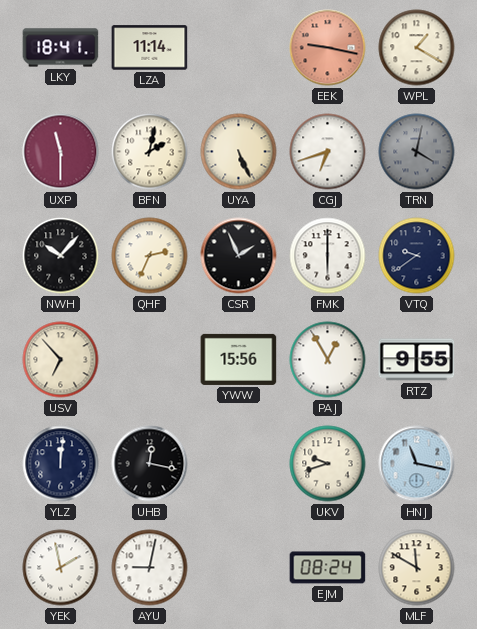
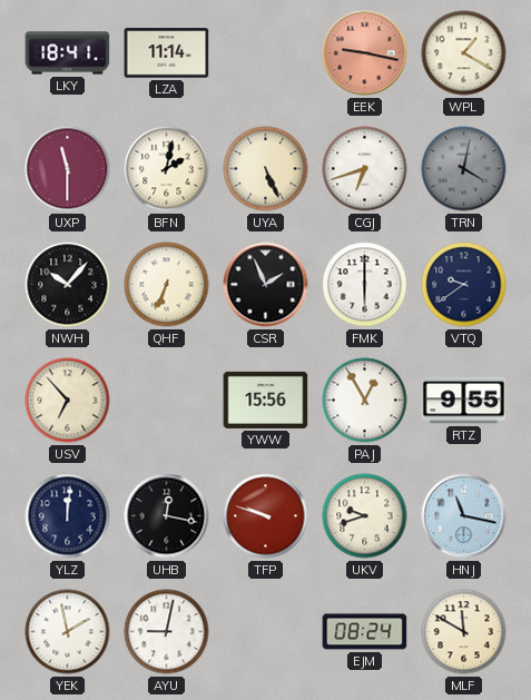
QHF: 2:34 -> 6:34 (167, 285)
TFP: none -> 9:48 (266, 516)
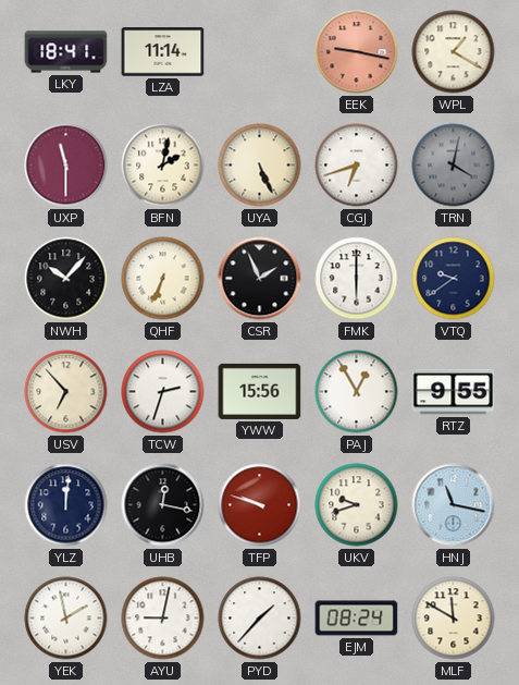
TCW: none -> 2:33 (163, 392)
PYD: none -> 1:37 (260, 619)
